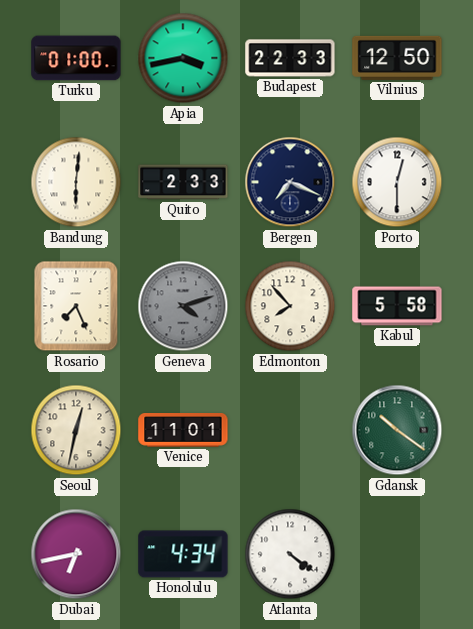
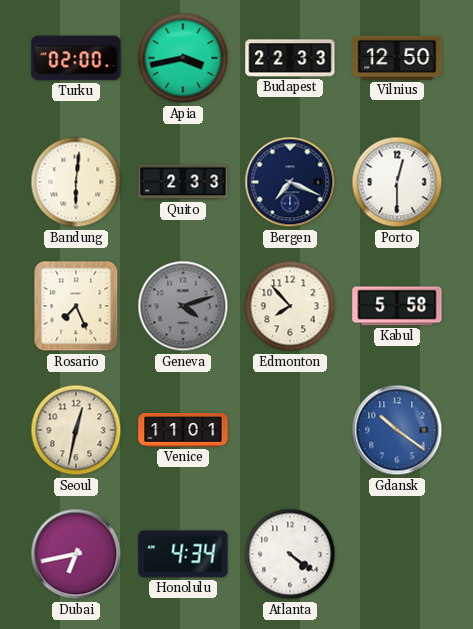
Turku: 01:00 -> 02:00 (76, 58)
Gdansk dial: green -> blue (397, 430)
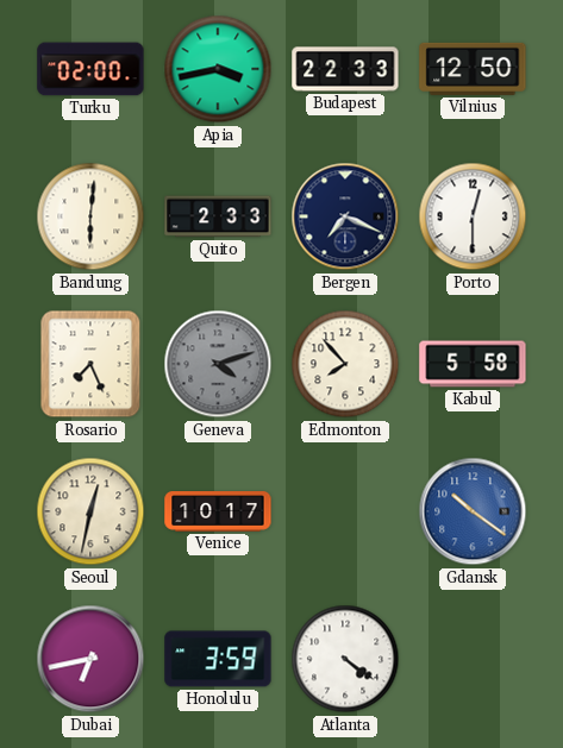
Venice: 11:01 -> 10:17 (218, 513)
Honolulu: 4:34 -> 3:59 (218, 659)
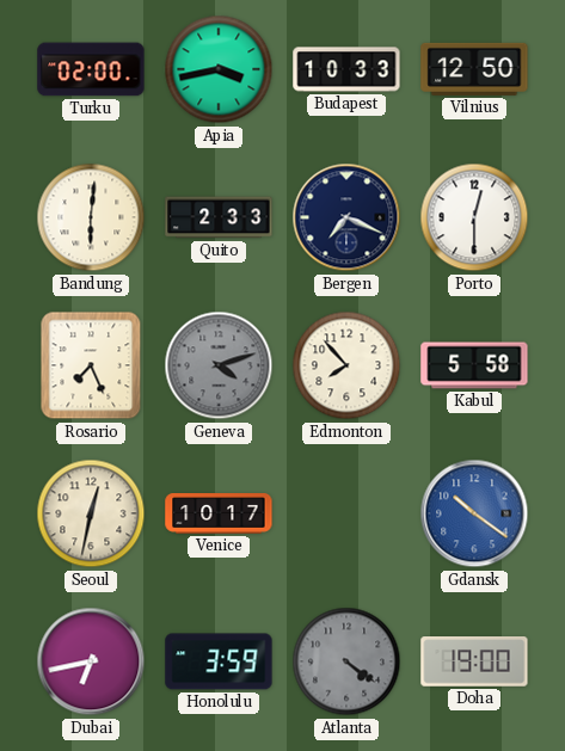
Budapest: 22:33 -> 10:33 (346, 69)
Atlanta dial: white -> grey (346, 661)
Doha: none -> 19:00 (474, 661)
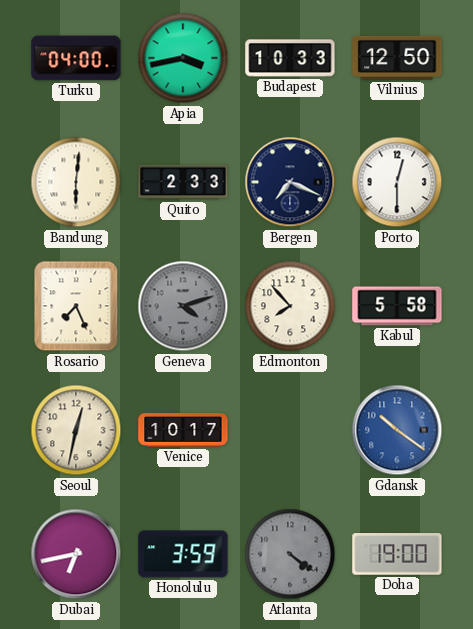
Turku: 02:00 -> 04:00 (76, 58)
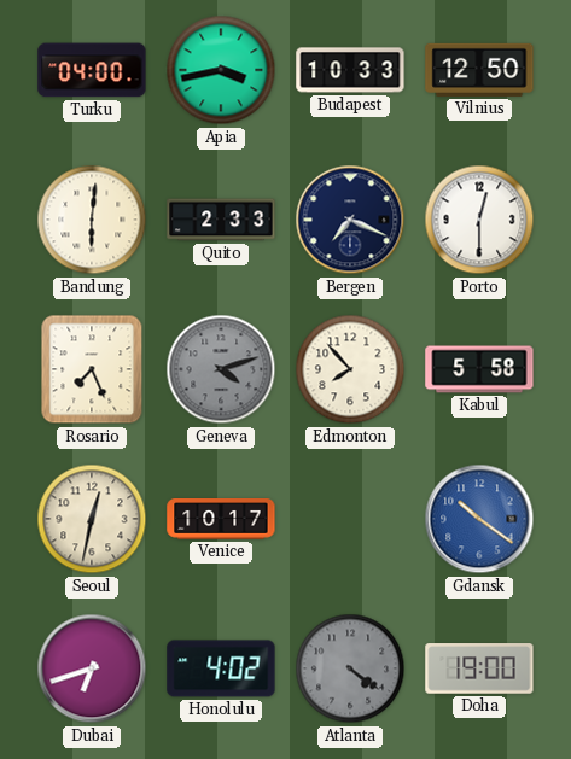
Dubai: 6:43 -> 6:42 (92, 668)
Honolulu: 3:59 -> 4:02 (221, 668)
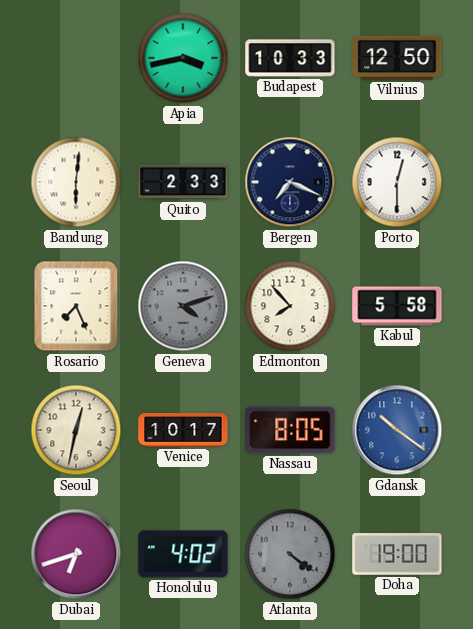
Turku: 04:00 -> none (92, 70)
Nassau: none -> 8:05 (290, 430)
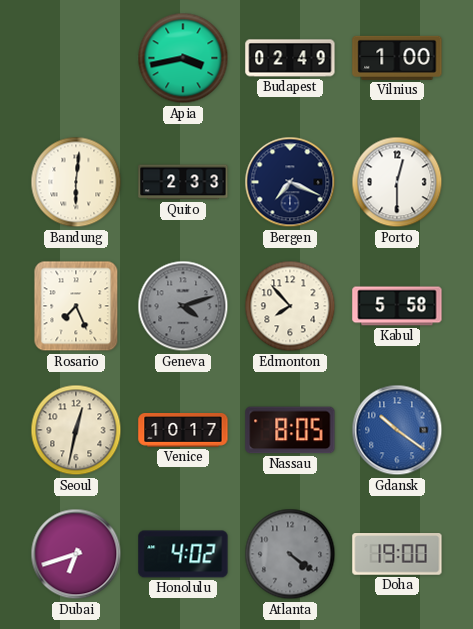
Budapest: 10:33 -> 02:49 (290, 58)
Vilnius: 12:50 -> 1:00 (397, 58)
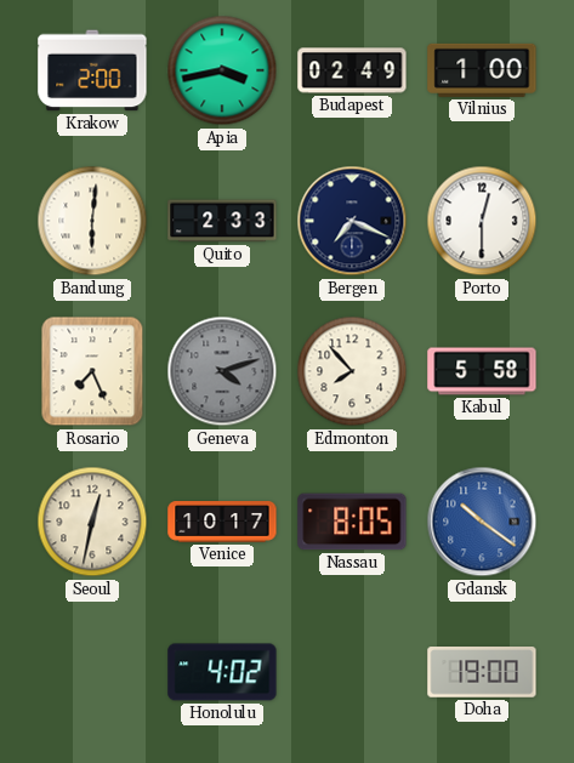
Krakow: none -> 2:00 (92, 70)
Dubai: 6:42 -> none (76, 554)
Atlanta: 4:21 -> none (290, 554)
